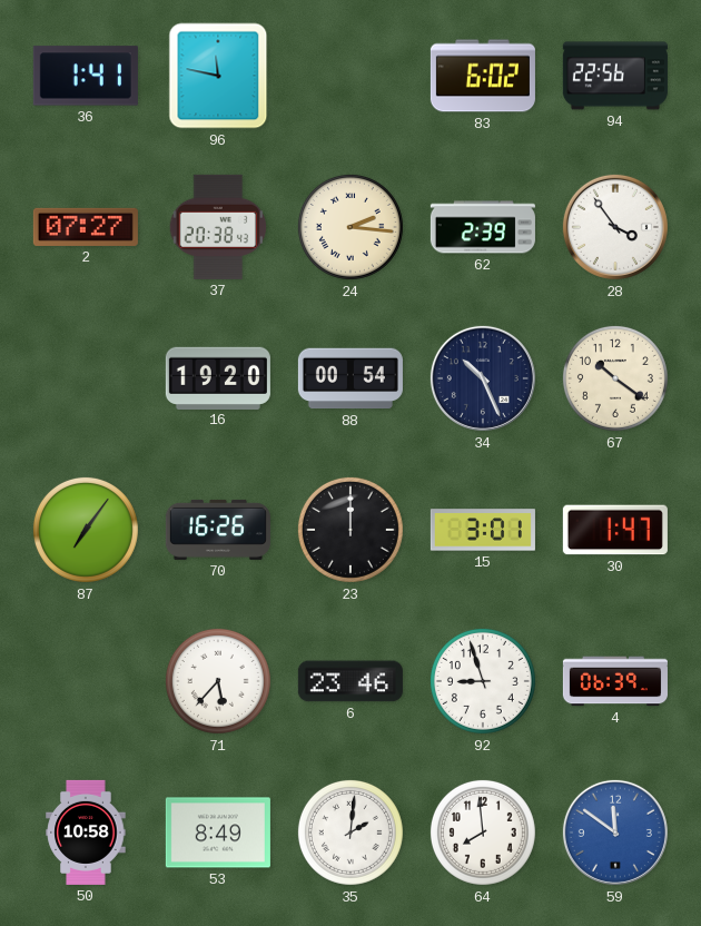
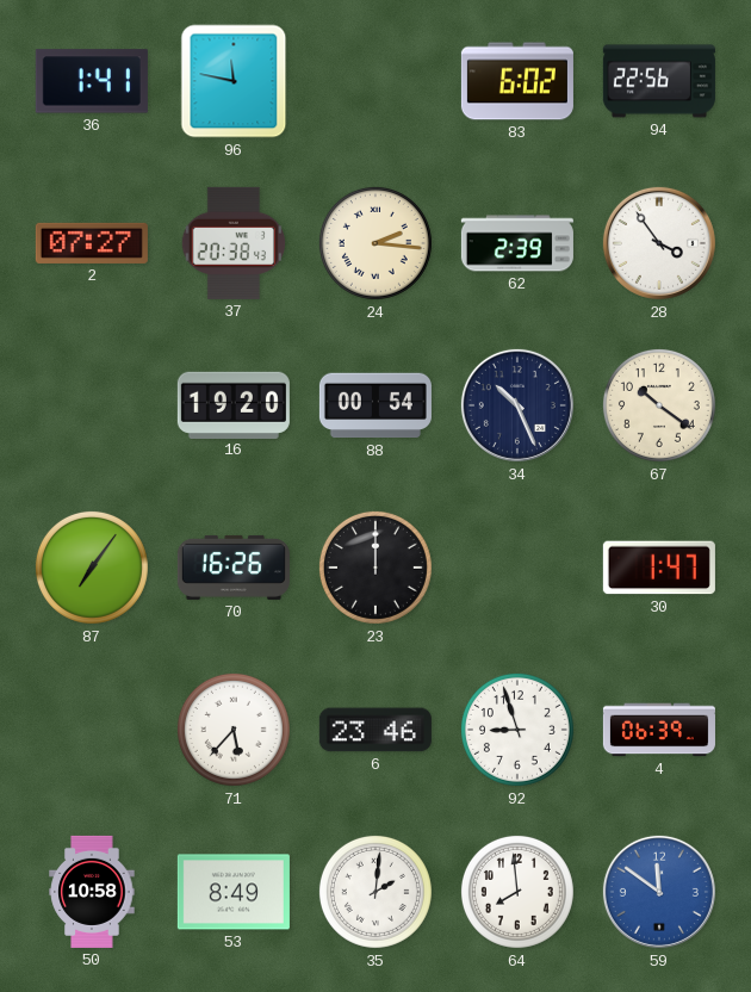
15: 3:01 -> none (483, 530)
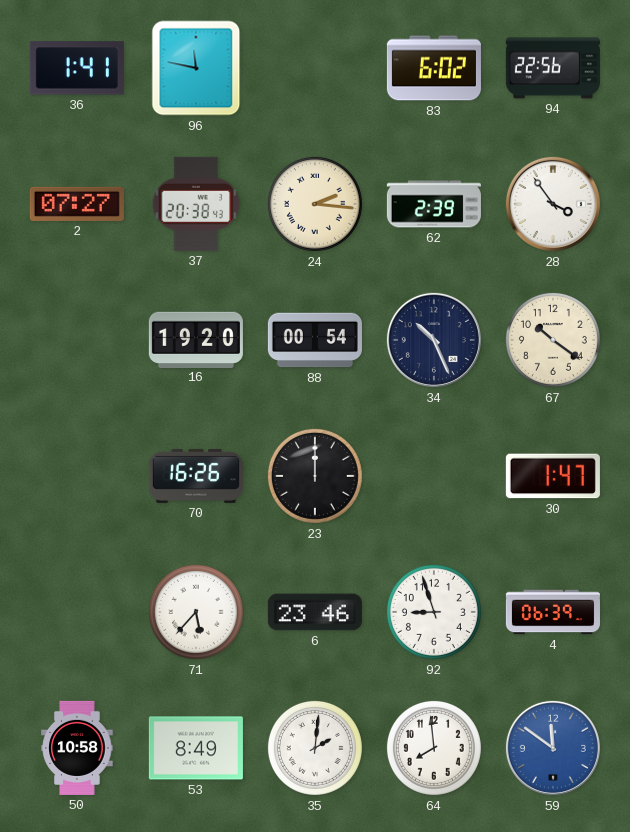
87: 7:06 -> none (92, 568)
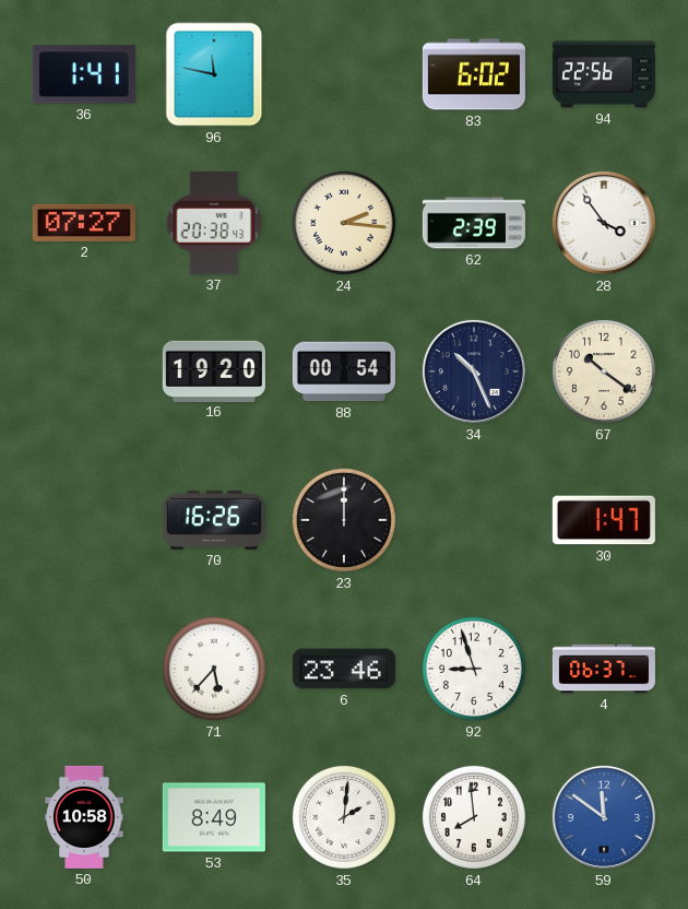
4: 06:39 -> 06:37 (604, 669)
